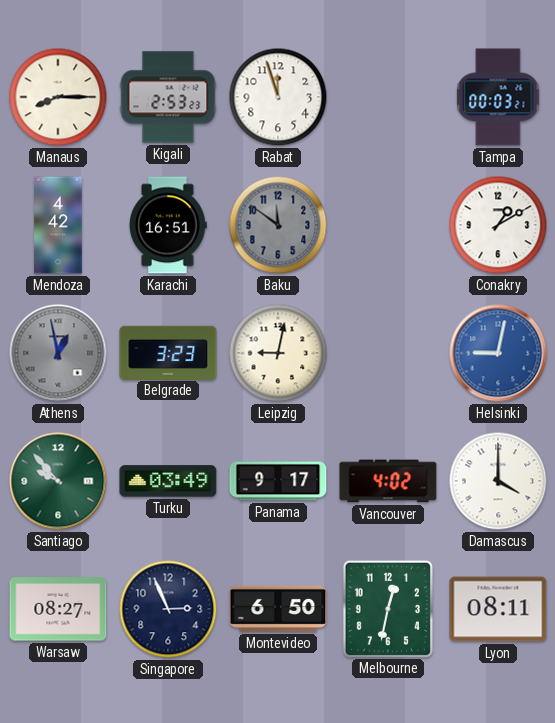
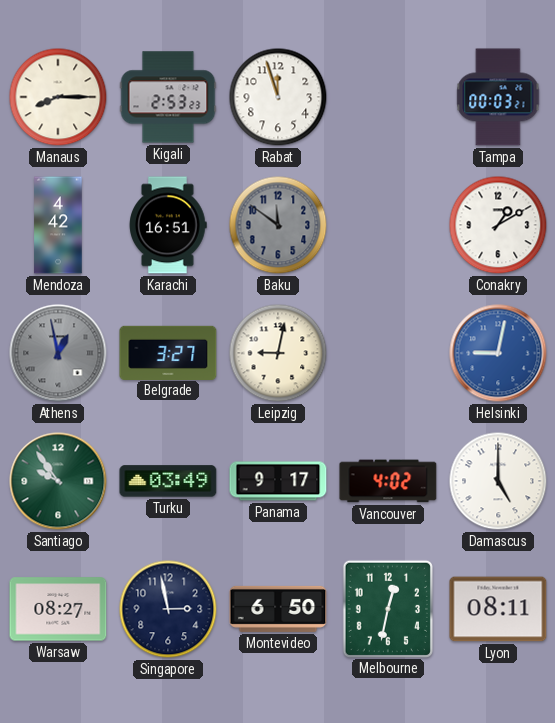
Belgrade: 3:23 -> 3:27 (168, 352)
Santiago: 9:53 -> 9:54 (58, 481)
Damascus: 4:00 -> 5:00 (498, 481)
Singapore: 2:56 -> 2:58 (168, 609)
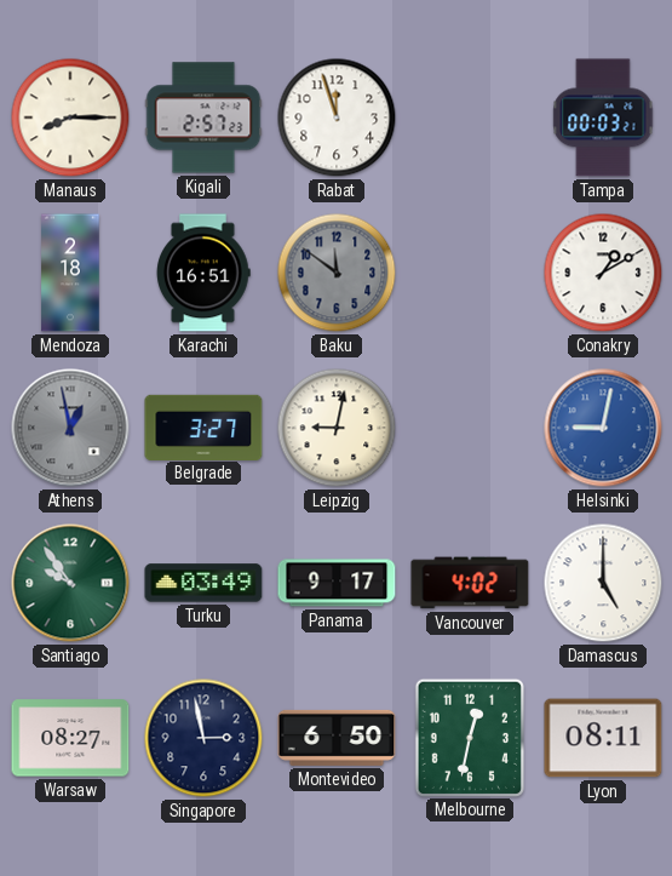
Kigali: 2:53 -> 2:57 (203, 118)
Mendoza: 4:42 -> 2:18 (70, 273)
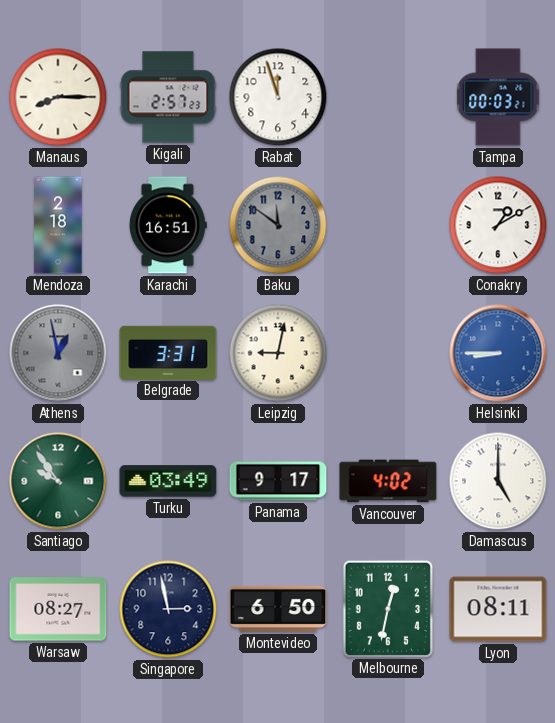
Belgrade: 3:27 -> 3:31 (168, 352)
Helsinki: 9:02 -> 8:45 (498, 353)
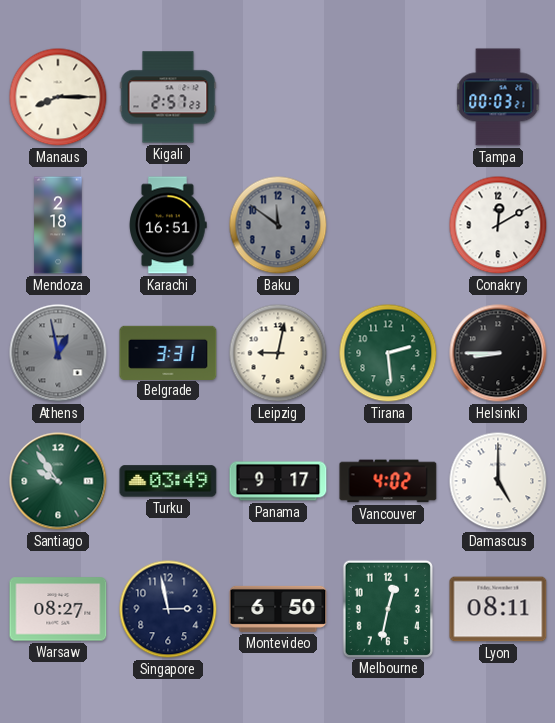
Rabat: 11:57 -> none (278, 97)
Conakry: 1:10 -> 12:10 (498, 225)
Tirana: none -> 2:29 (388, 353)
Helsinki dial: blue -> black (498, 353)
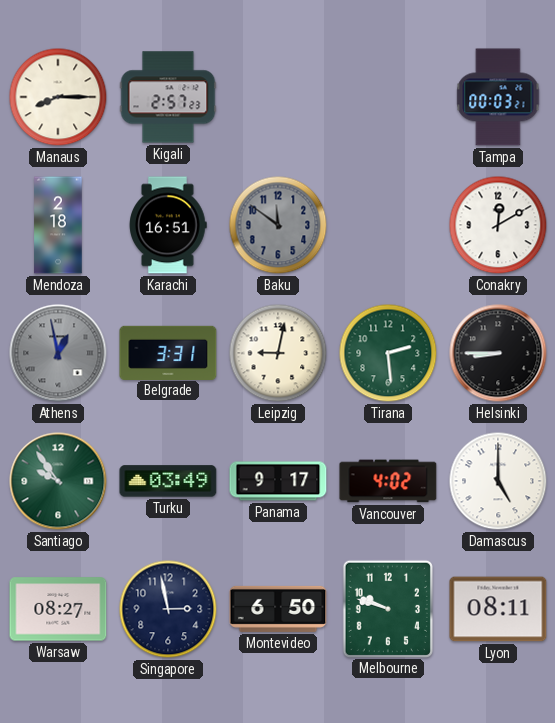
Melbourne: 12:32 -> 9:48 (387, 608)
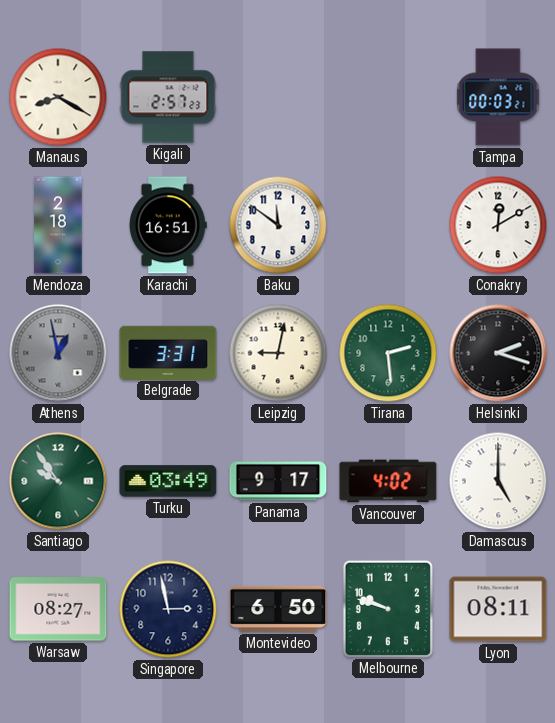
Manaus: 8:15 -> 8:20 (58, 97)
Baku dial: grey -> white (278, 225)
Helsinki: 8:45 -> 2:18 (498, 353)
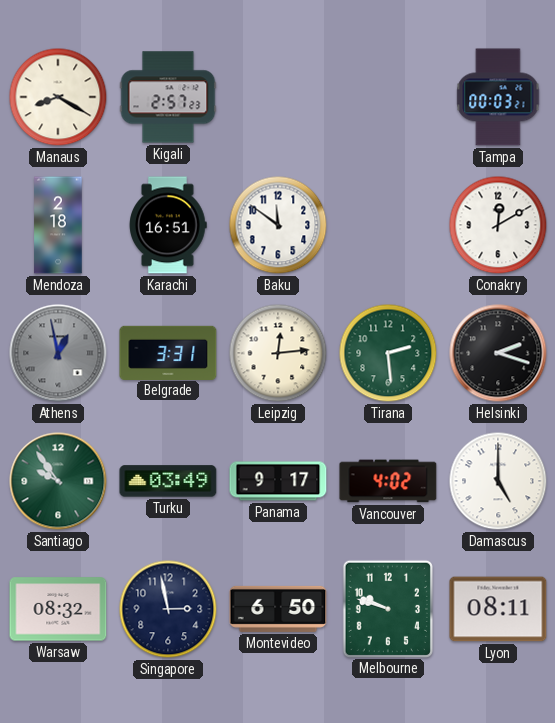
Leipzig: 9:02 -> 12:14 (278, 353)
Warsaw: 08:27 -> 08:32 (58, 609)
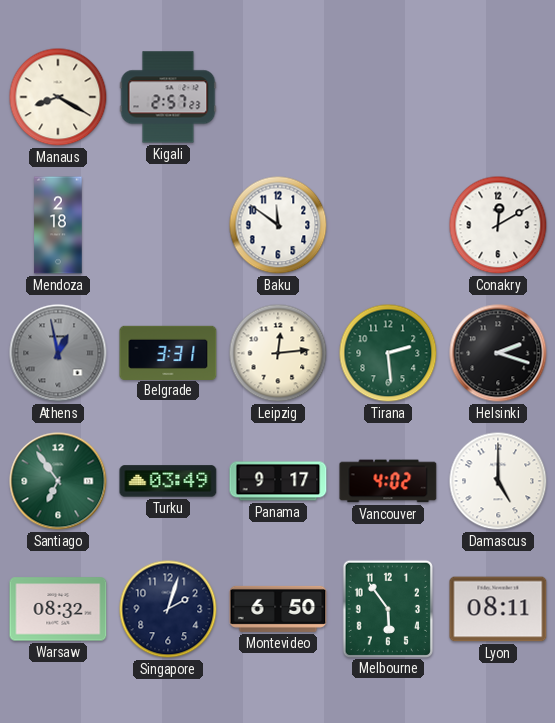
Tampa: 00:03 -> none (498, 97)
Karachi: 16:51 -> none (168, 225)
Santiago: 9:54 -> 6:54 (58, 481)
Singapore: 2:58 -> 2:03 (168, 609)
Melbourne: 9:48 -> 5:54 (387, 608)
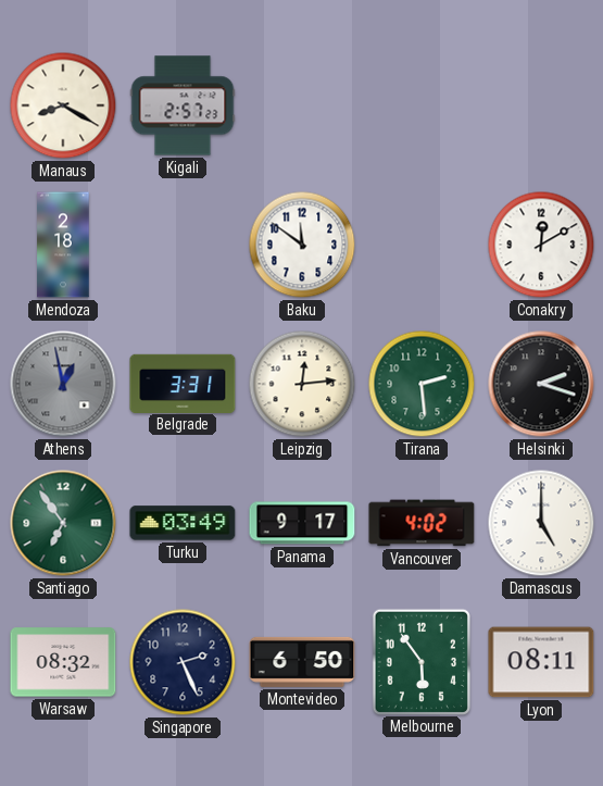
Singapore: 2:03 -> 2:26 (183, 662)
